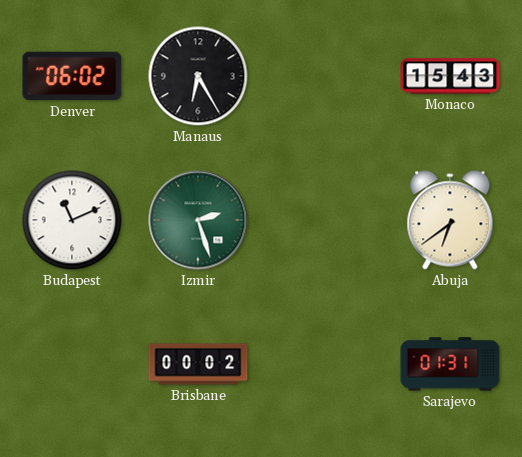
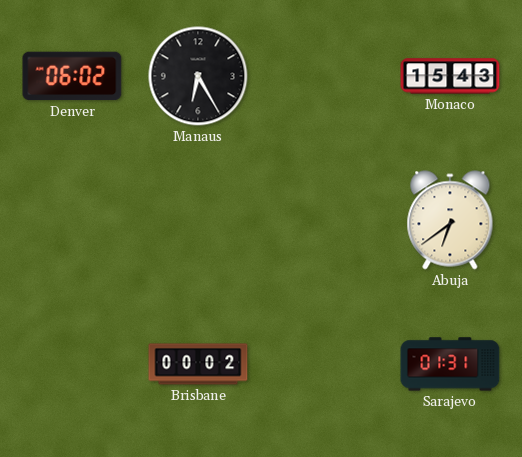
Budapest: 11:11 -> none (72, 220)
Izmir: 2:27 -> none (198, 220)
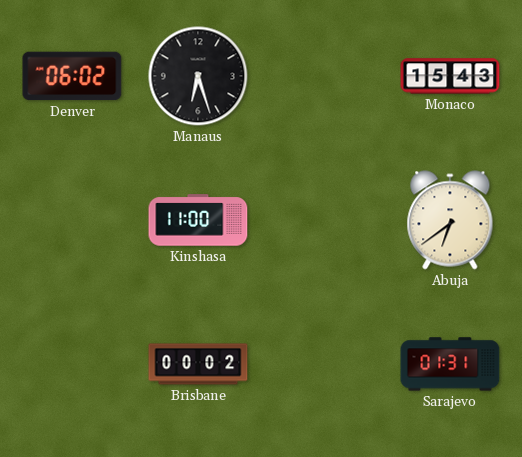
Manaus: 6:25 -> 6:27 (198, 76)
Kinshasa: none -> 11:00 (198, 220)
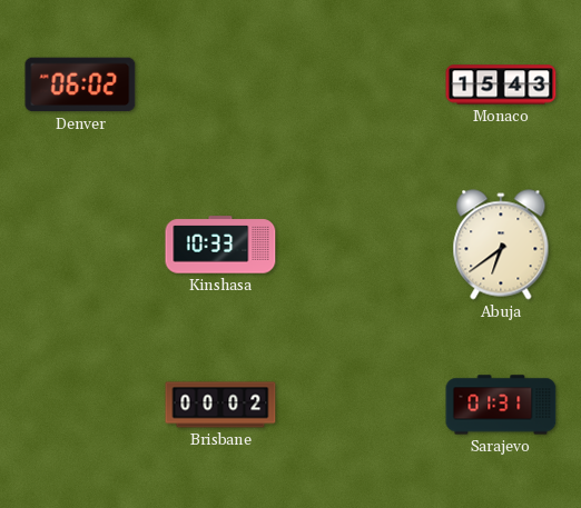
Manaus: 6:27 -> none (198, 76)
Kinshasa: 11:00 -> 10:33 (220, 245)
